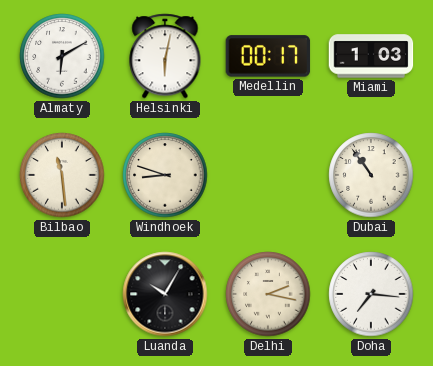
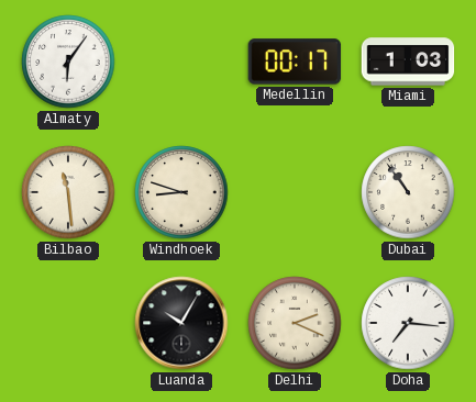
Almaty: 6:10 -> 6:06 (68, 62)
Helsinki: 6:02 -> none (165, 56)
Delhi: 2:17 -> 2:19 (295, 323)
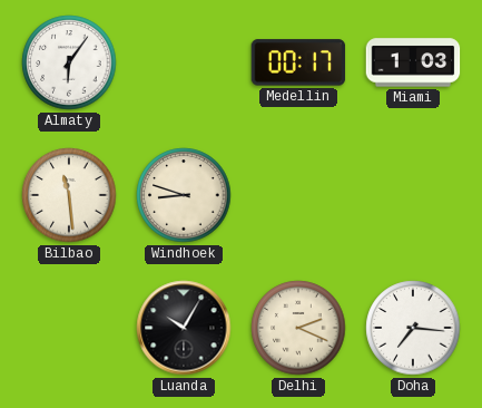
Dubai: 10:54 -> none (408, 192)
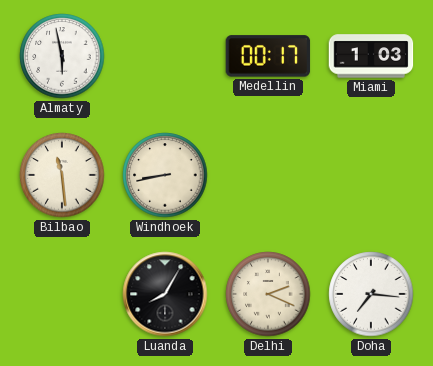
Almaty: 6:06 -> 5:58 (62, 56)
Windhoek: 8:48 -> 8:43 (165, 175)
Luanda: 10:05 -> 8:05 (165, 294)
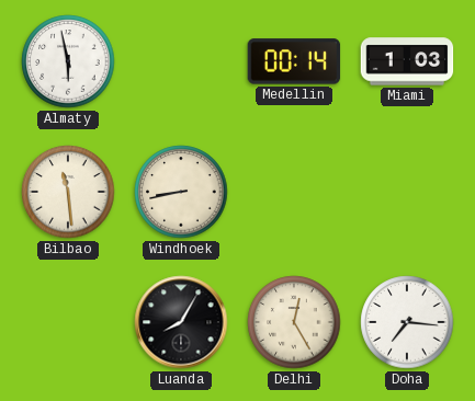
Medellin: 00:17 -> 00:14 (294, 61)
Delhi: 2:19 -> 12:25 (294, 322)
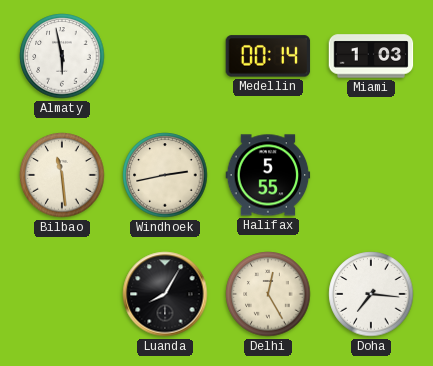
Windhoek: 8:43 -> 2:43 (165, 175)
Halifax: none -> 5:55 (268, 175)
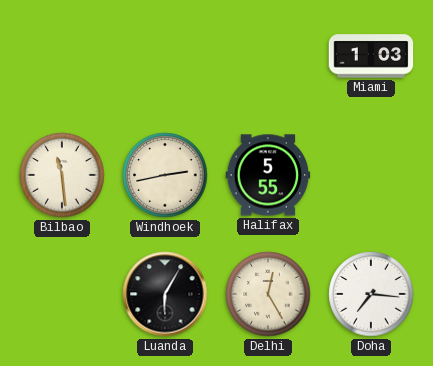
Almaty: 5:58 -> none (62, 56)
Medellin: 00:14 -> none (268, 56)
Luanda: 8:05 -> 6:05 (165, 294)
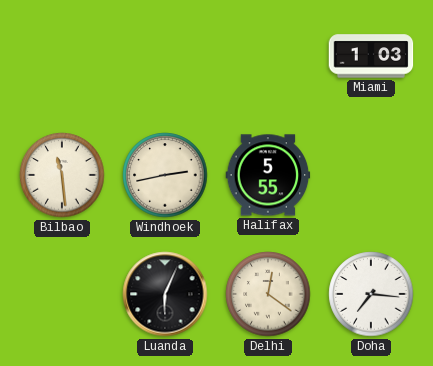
Luanda: 6:05 -> 6:04 (165, 294)
Delhi: 12:25 -> 12:21 (268, 294)
